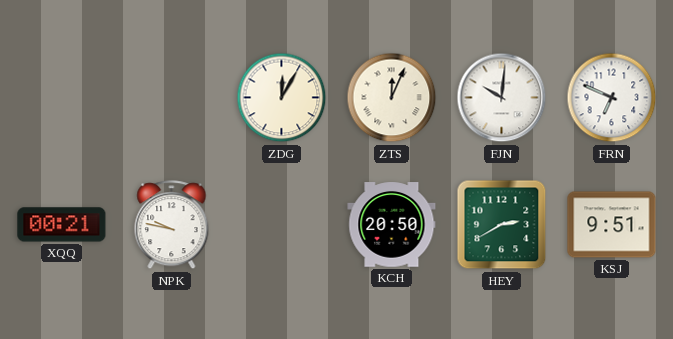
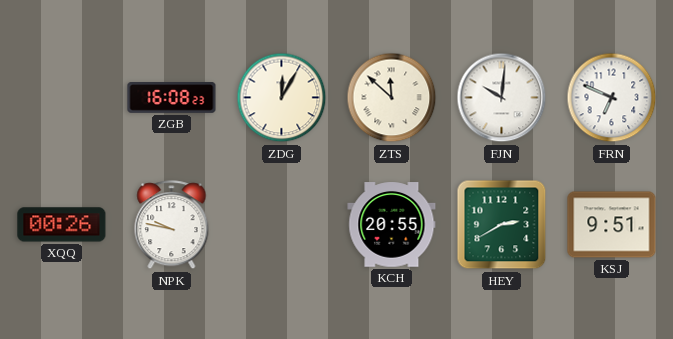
ZGB: none -> 16:08 (172, 98)
ZTS: 12:04 -> 11:52 (392, 98)
XQQ: 00:21 -> 00:26 (62, 225)
KCH: 20:50 -> 20:55 (392, 225)
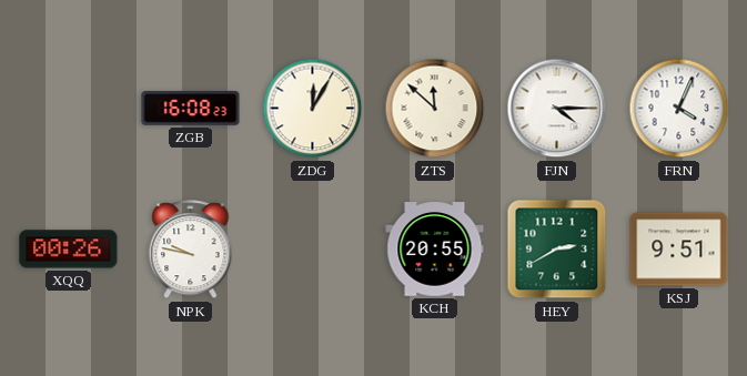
FJN: 10:01 -> 4:15 (557, 109)
FRN: 6:49 -> 4:04 (679, 109)
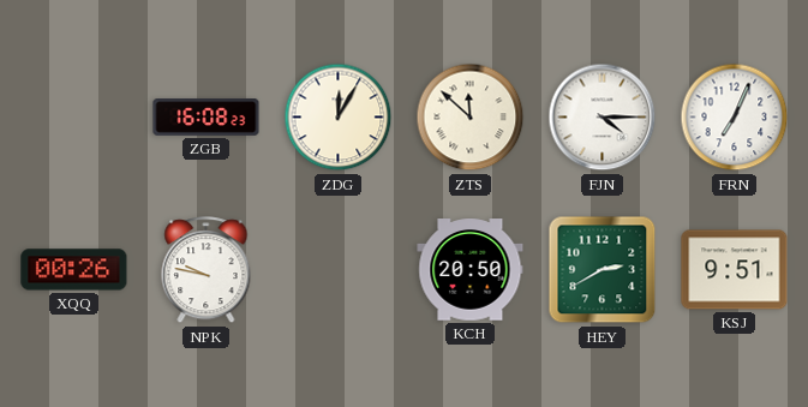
FRN: 4:04 -> 7:04 (735, 118)
KCH: 20:55 -> 20:50 (471, 270)
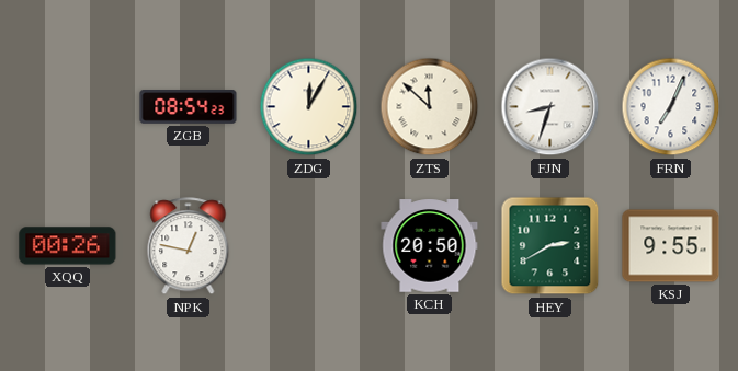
ZGB: 16:08 -> 08:54 (189, 107)
FJN: 4:15 -> 8:33 (550, 107)
NPK: 9:47 -> 12:47 (189, 246)
KSJ: 9:51 -> 9:55 (671, 246)
